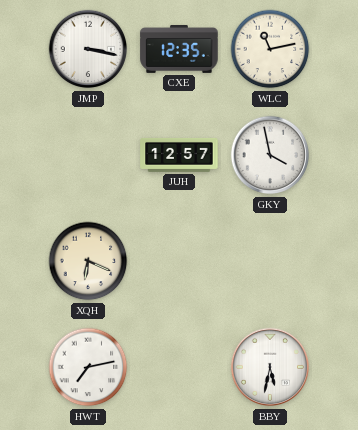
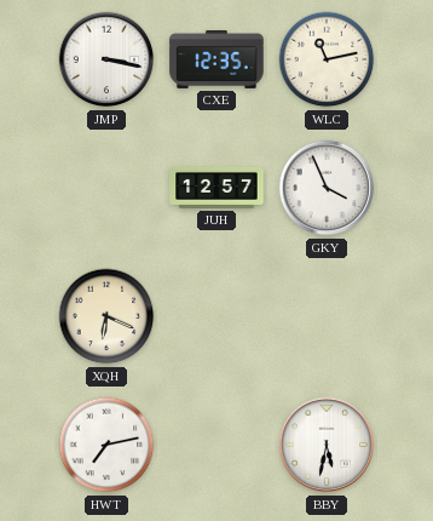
GKY: 3:58 -> 3:56 (327, 188)
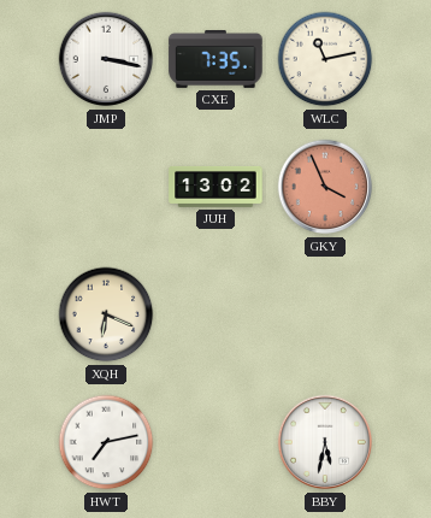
CXE: 12:35 -> 7:35 (215, 60)
JUH: 12:57 -> 13:02 (215, 187)
GKY dial: white -> salmon (325, 187)
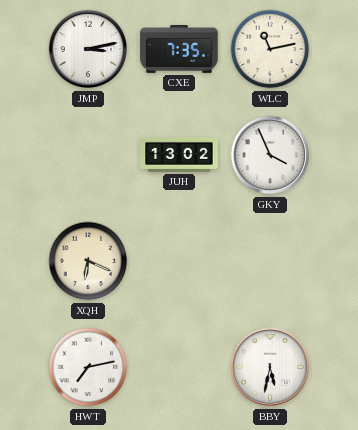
JMP: 3:17 -> 3:13 (88, 49)
GKY dial: salmon -> white (270, 155)
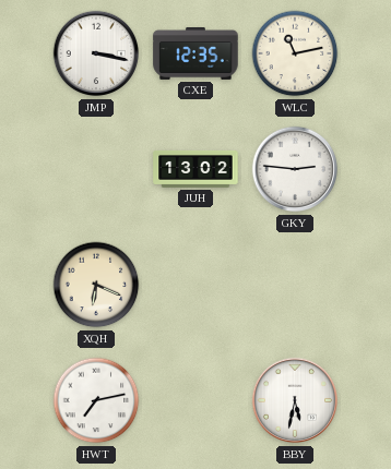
JMP: 3:13 -> 3:17 (96, 53)
CXE: 7:35 -> 12:35 (195, 55)
GKY: 3:56 -> 2:46 (295, 169)
